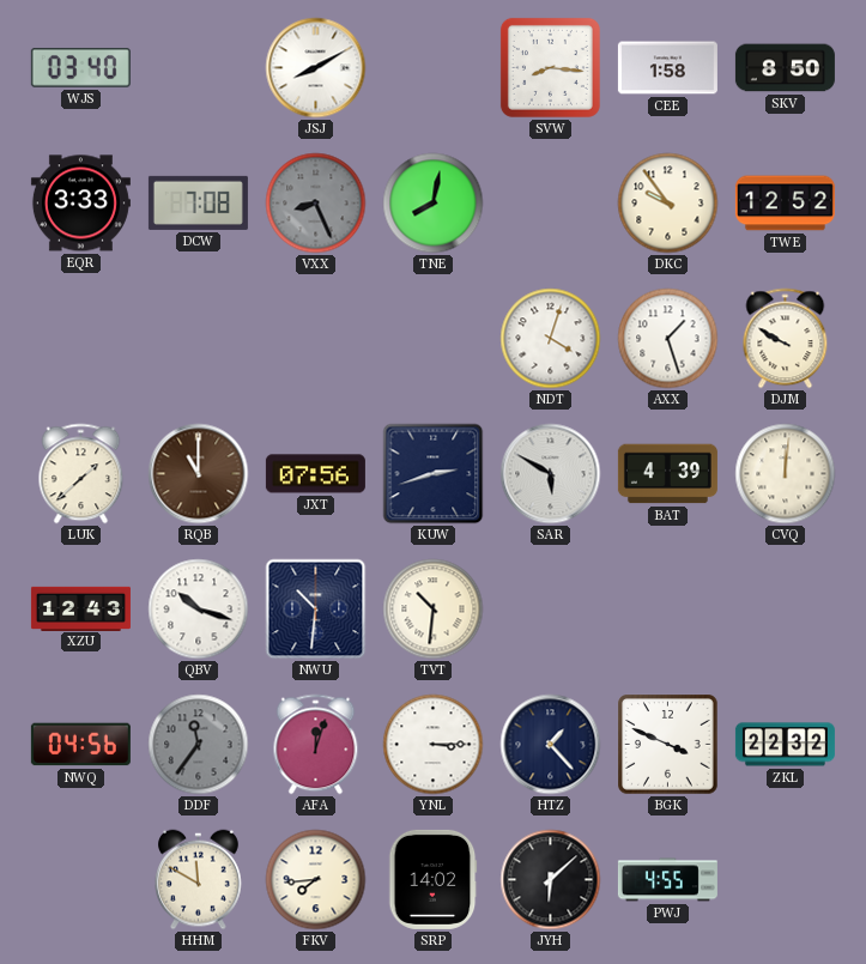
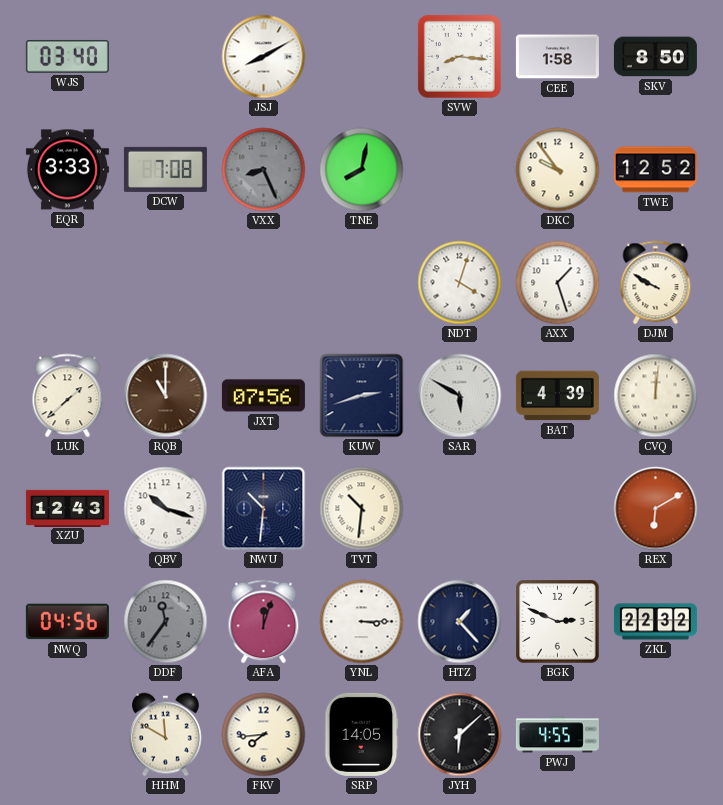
REX: none -> 6:10 (656, 509)
BGK: 3:49 -> 2:49 (558, 622)
SRP: 14:02 -> 14:05 (362, 734)
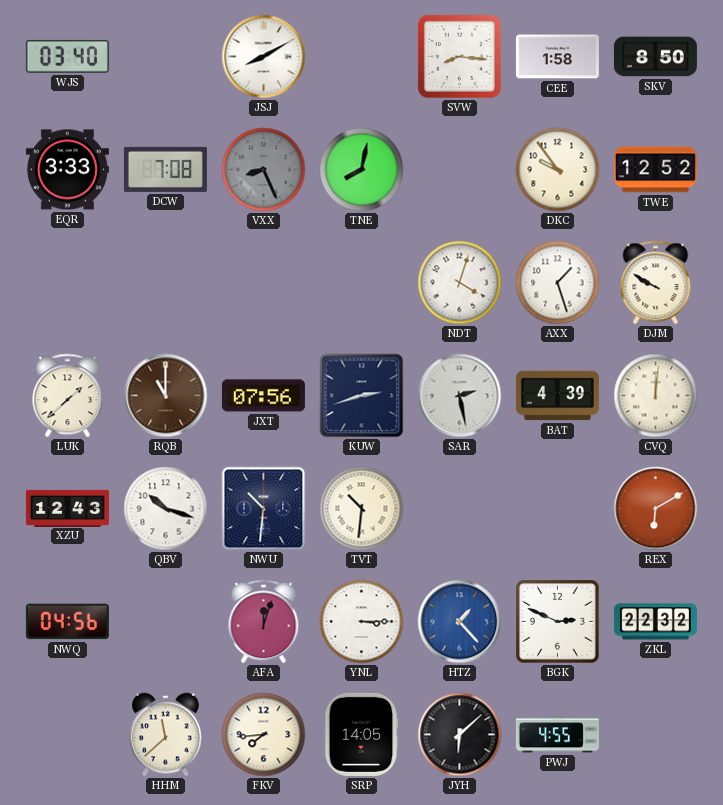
SAR: 5:50 -> 2:28 (460, 396)
DDF: 11:36 -> none (166, 622)
HTZ dial: navy -> blue (460, 622)
HHM: 11:50 -> 11:38 (166, 735)
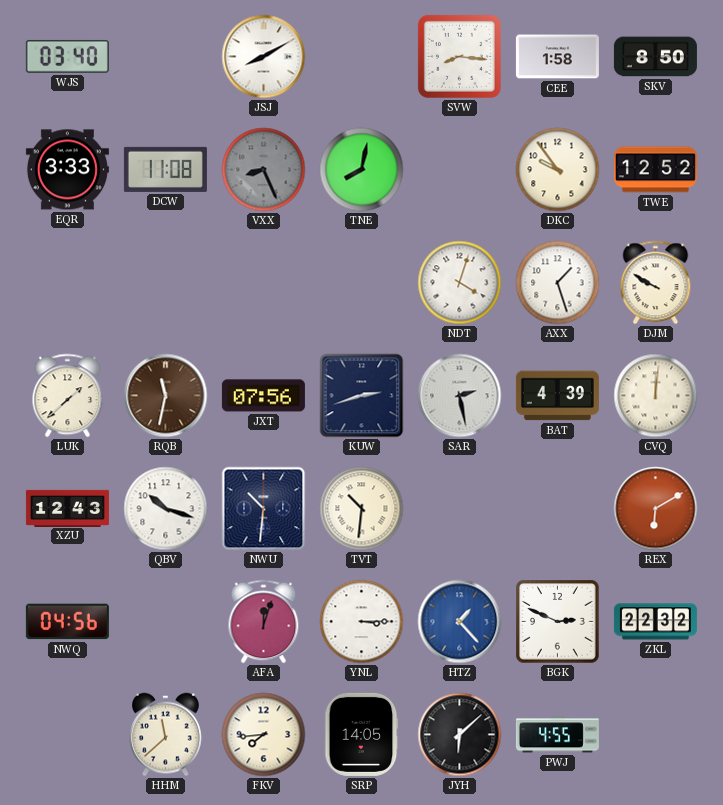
DCW: 7:08 -> 11:08 (165, 169)
RQB: 11:00 -> 11:32 (166, 396)
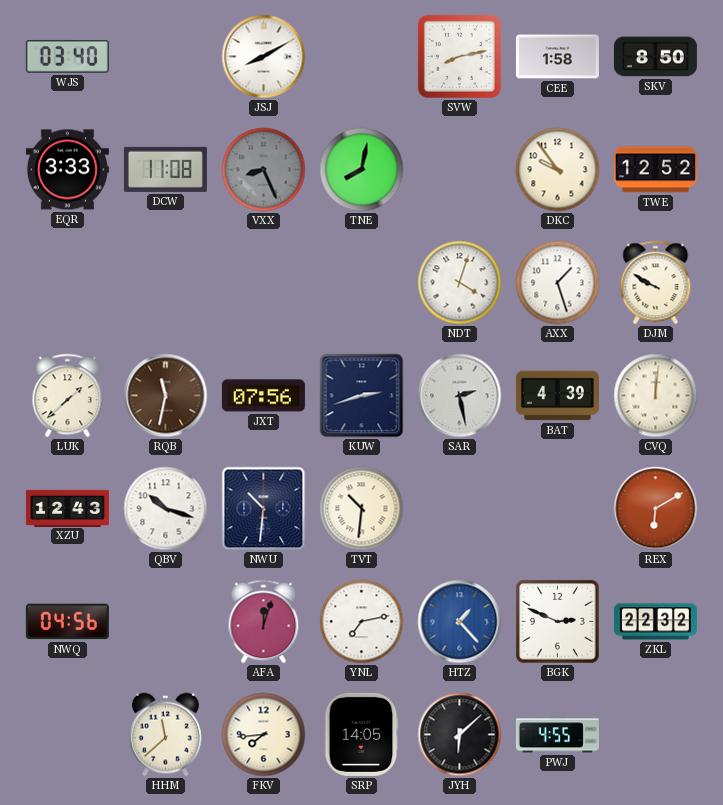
SVW: 8:16 -> 8:13 (459, 56)
YNL: 3:15 -> 7:13 (362, 622)
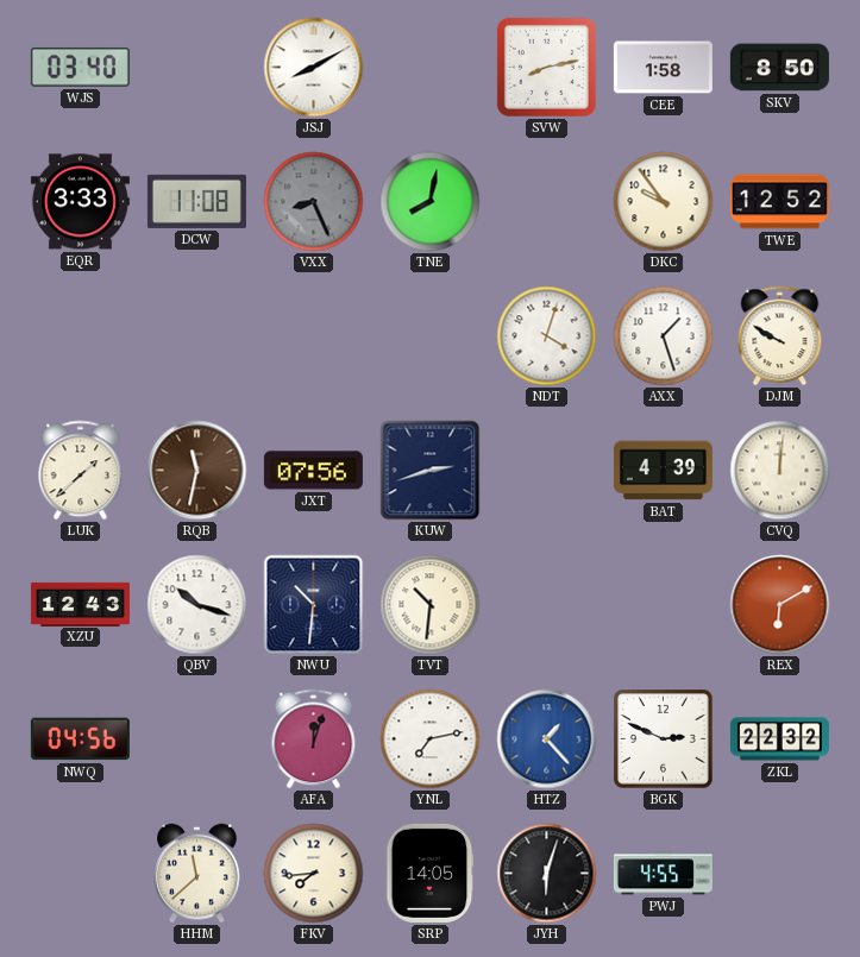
SAR: 2:28 -> none (460, 396)
JYH: 6:08 -> 6:03 (547, 874)
